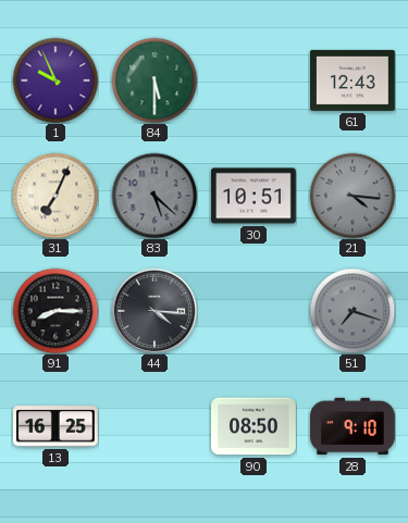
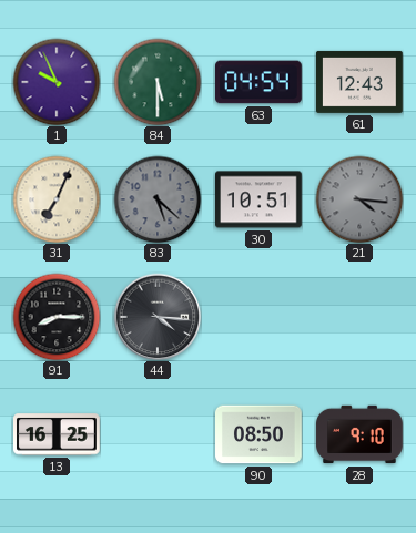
63: none -> 04:54 (260, 82)
51: 7:18 -> none (353, 311)
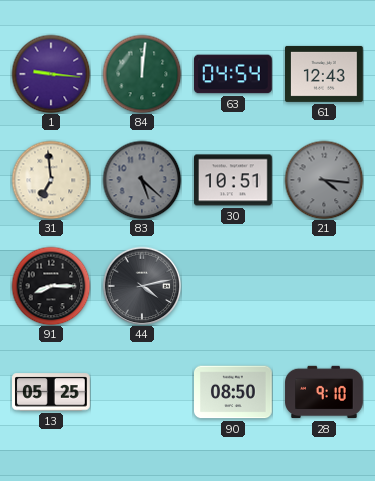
1: 9:56 -> 9:16 (51, 74)
84: 5:30 -> 12:01 (142, 74)
31: 7:04 -> 6:59 (51, 180)
44: 4:16 -> 4:13 (142, 286)
13: 16:25 -> 05:25 (52, 392)
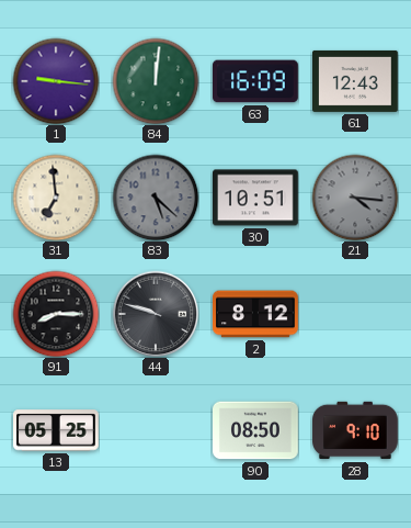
63: 04:54 -> 16:09 (256, 81)
44: 4:13 -> 9:48 (156, 314)
2: none -> 8:12 (256, 314)
